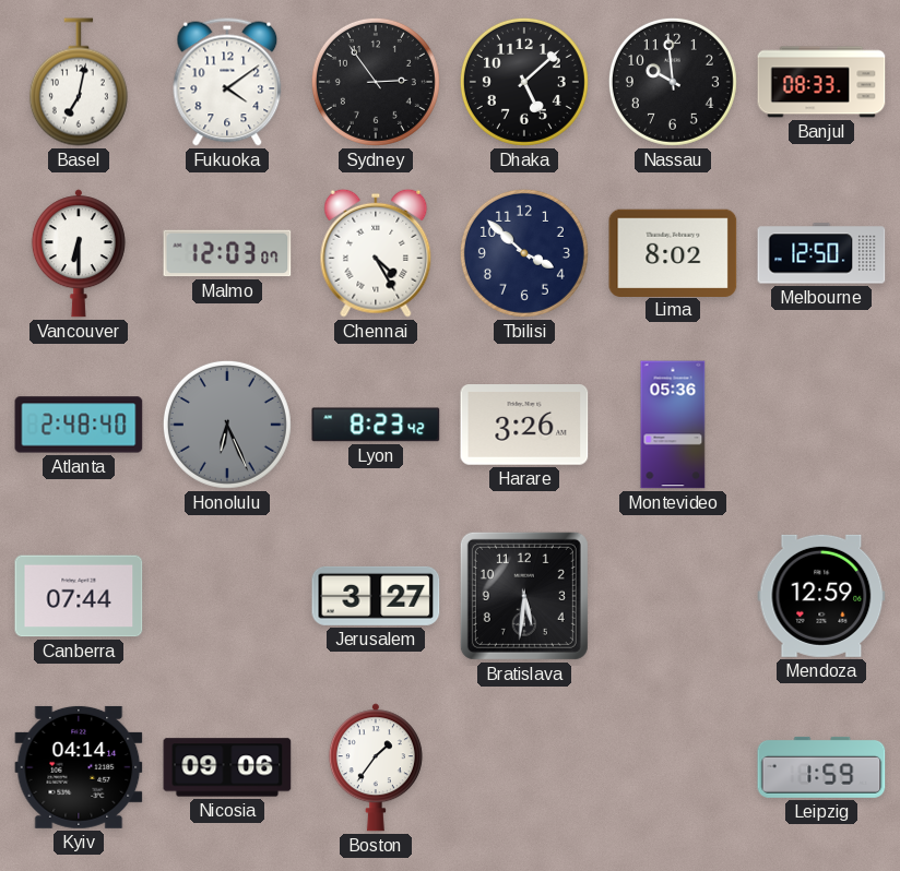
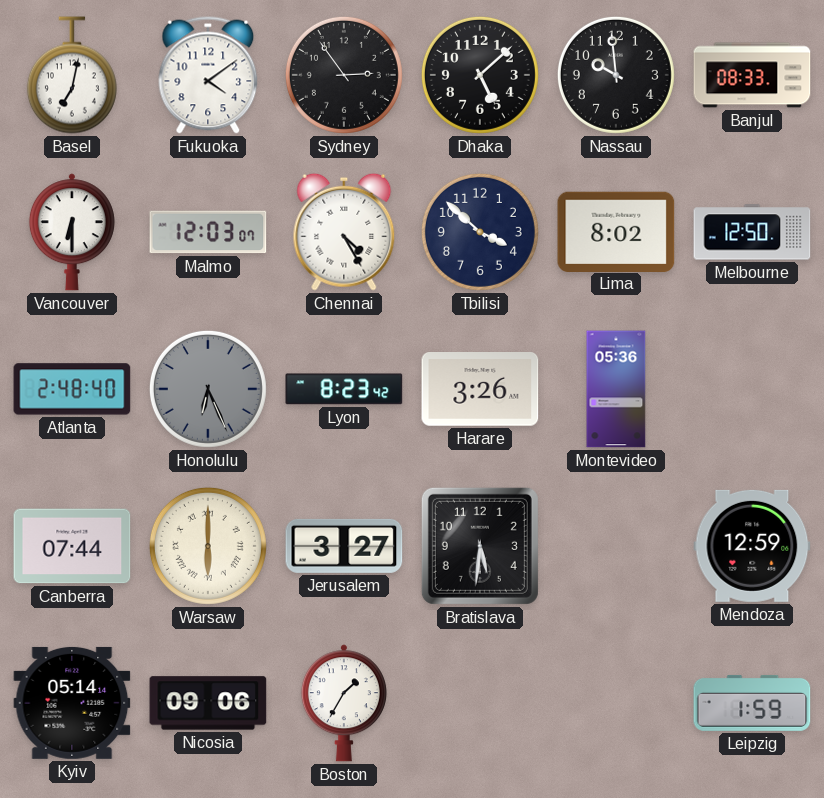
Warsaw: none -> 6:00 (208, 546)
Kyiv: 04:14 -> 05:14 (72, 703)
Boston: 1:36 -> 1:35 (344, 703)
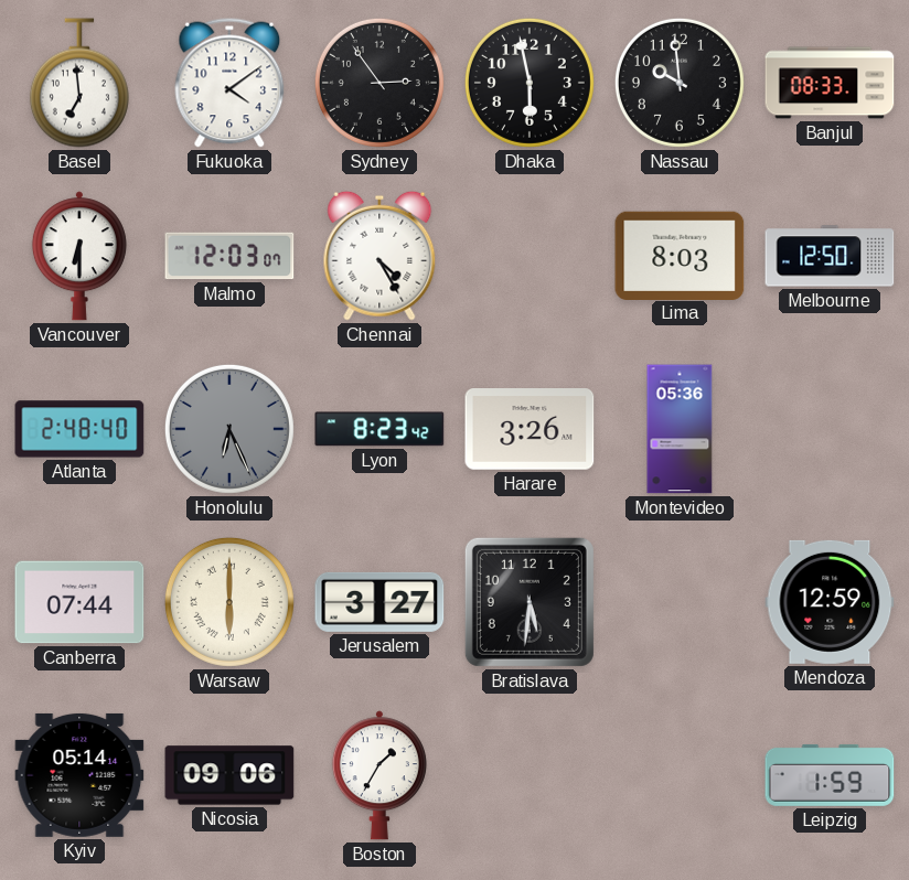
Basel: 7:02 -> 6:59 (79, 83)
Dhaka: 5:08 -> 5:58 (530, 83)
Tbilisi: 3:52 -> none (480, 232)
Lima: 8:02 -> 8:03 (680, 255)
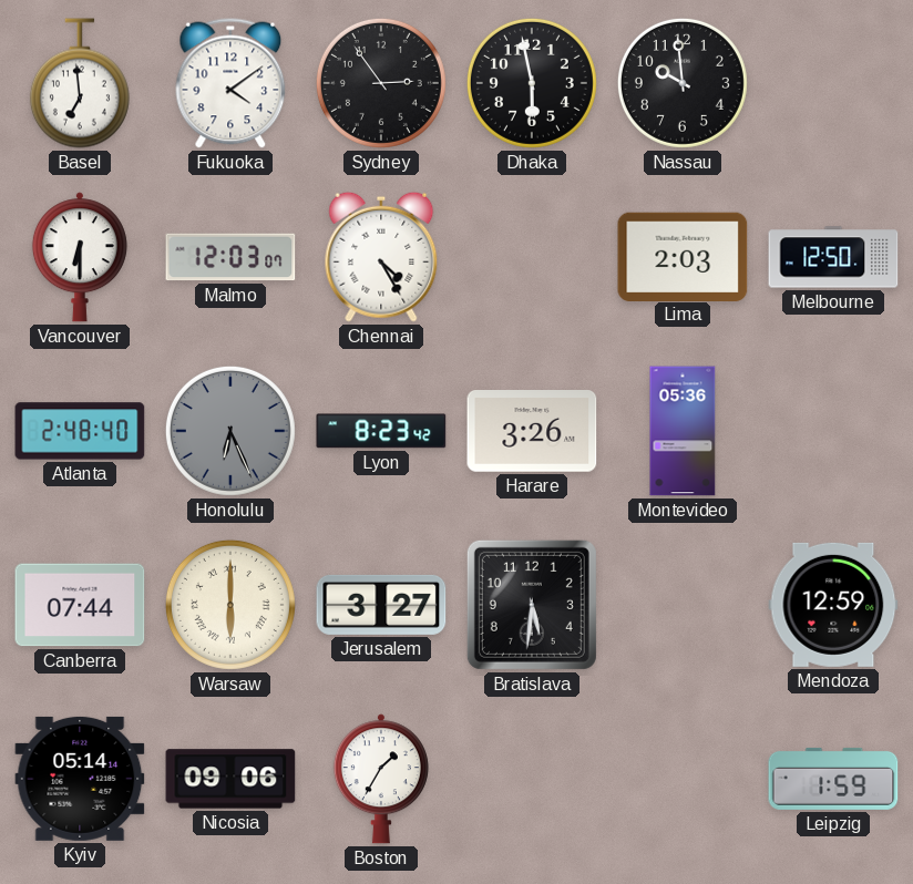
Banjul: 08:33 -> none (830, 83)
Lima: 8:03 -> 2:03 (683, 256)
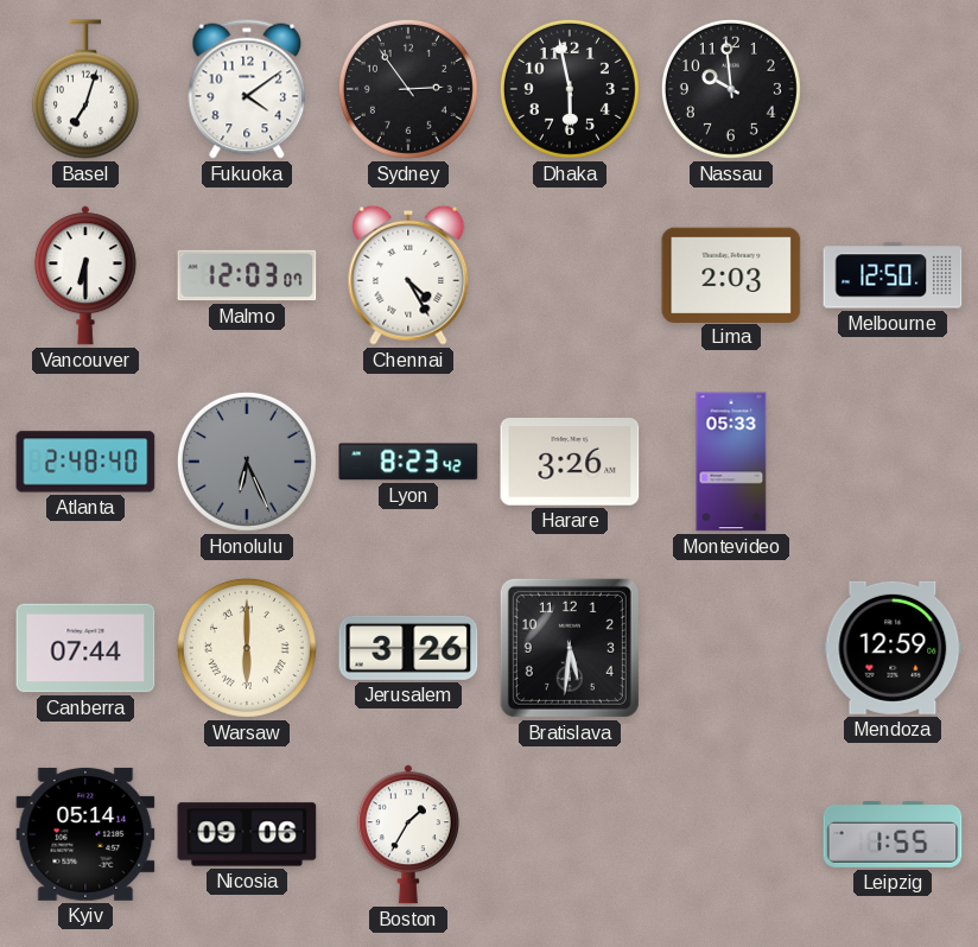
Basel: 6:59 -> 7:03 (85, 89)
Montevideo: 05:36 -> 05:33 (731, 462)
Jerusalem: 3:27 -> 3:26 (408, 648)
Leipzig: 1:59 -> 1:55 (893, 834)
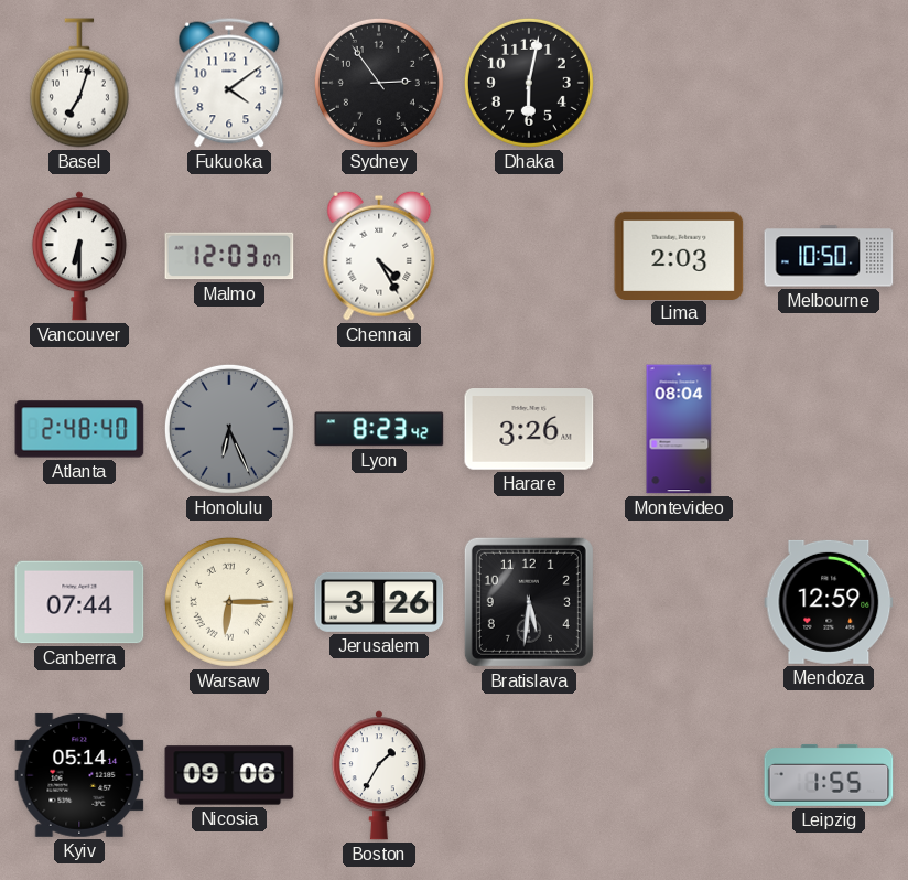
Dhaka: 5:58 -> 6:02 (529, 83)
Nassau: 9:59 -> none (731, 89)
Melbourne: 12:50 -> 10:50 (829, 256)
Montevideo: 05:33 -> 08:04 (679, 429)
Warsaw: 6:00 -> 6:15 (229, 602)
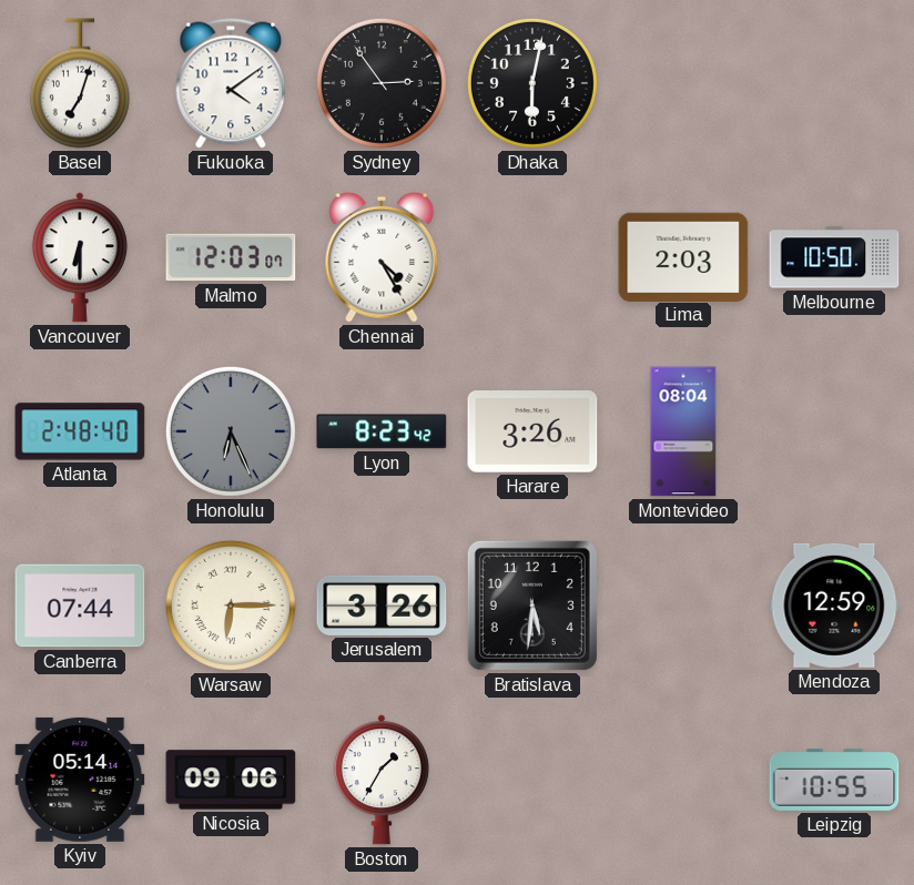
Leipzig: 1:55 -> 10:55 (834, 780)
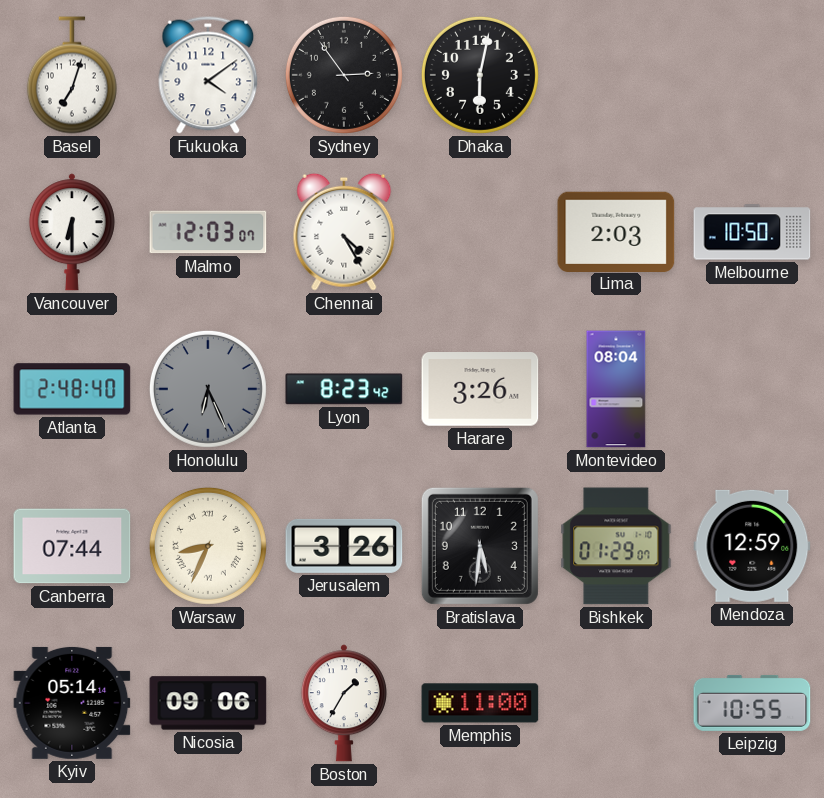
Warsaw: 6:15 -> 8:34 (208, 546)
Bishkek: none -> 01:29 (616, 546)
Memphis: none -> 11:00 (480, 703)
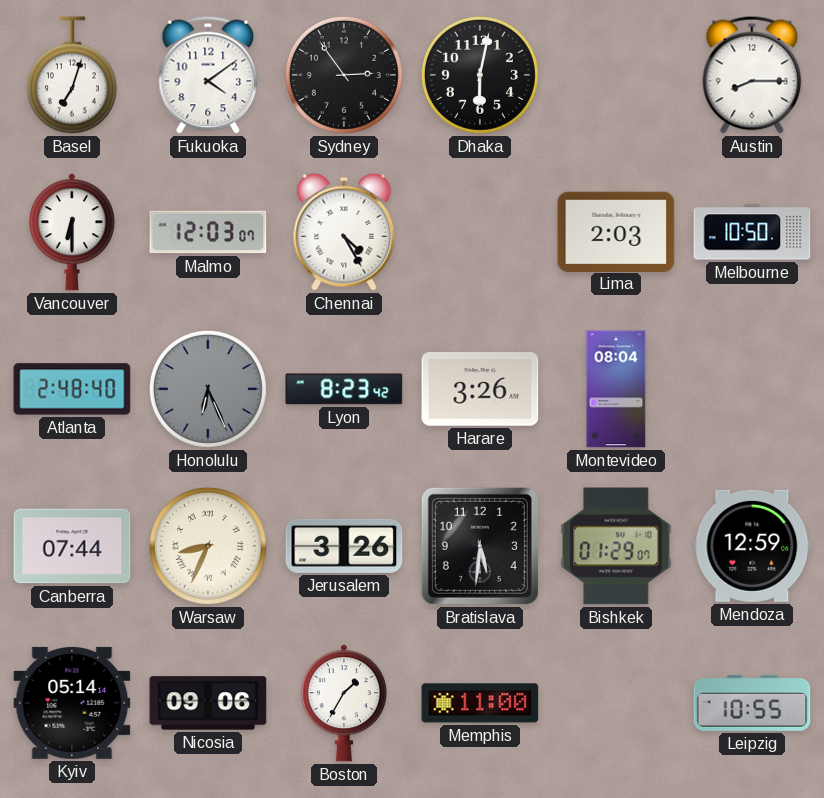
Austin: none -> 8:15 (752, 75)
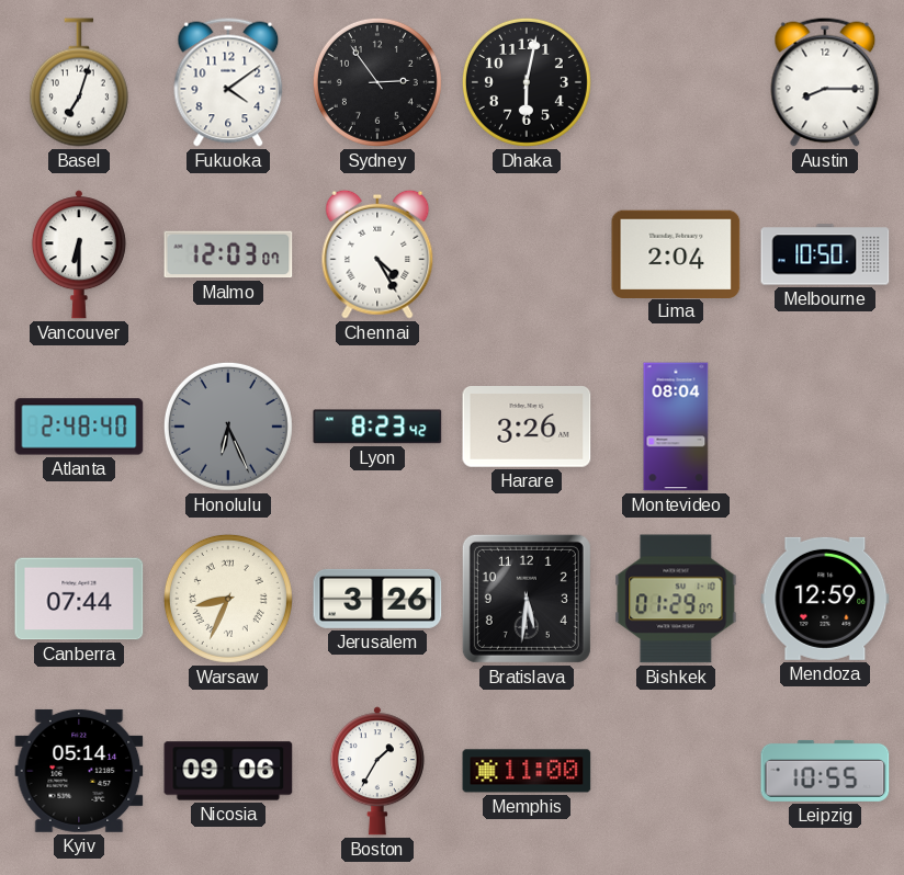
Lima: 2:03 -> 2:04 (676, 253)
